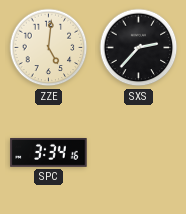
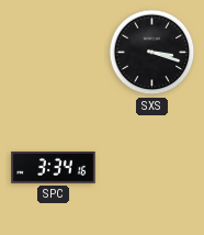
ZZE: 5:01 -> none (49, 48)
SXS: 2:37 -> 3:18 (152, 53)
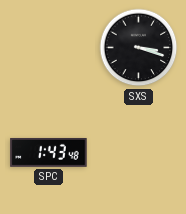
SPC: 3:34 -> 1:43 (49, 152)
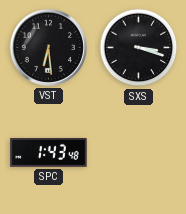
VST: none -> 6:29 (48, 47)
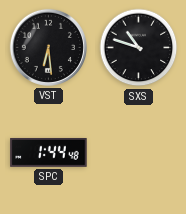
SXS: 3:18 -> 10:48 (139, 48)
SPC: 1:43 -> 1:44 (49, 152)
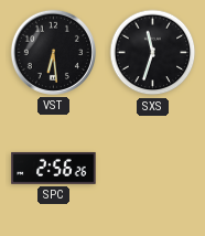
SXS: 10:48 -> 11:33 (153, 53)
SPC: 1:44 -> 2:56 (54, 168)
